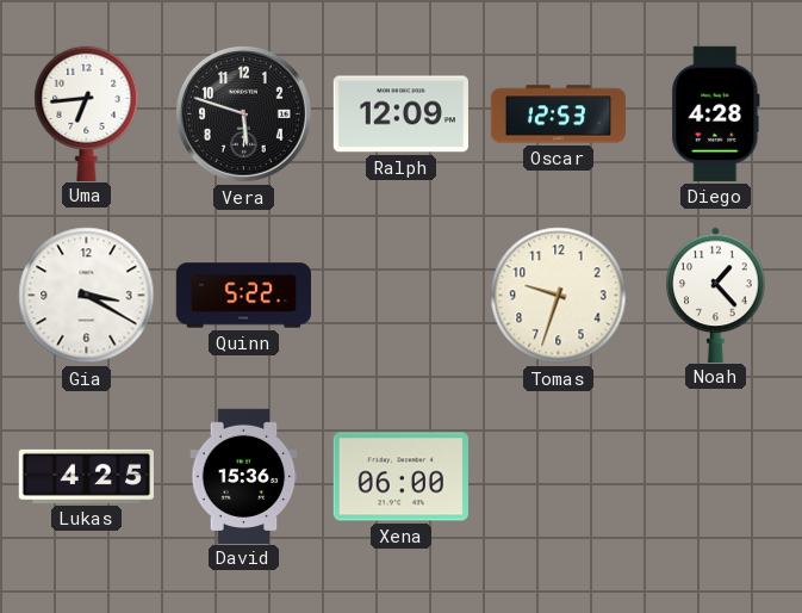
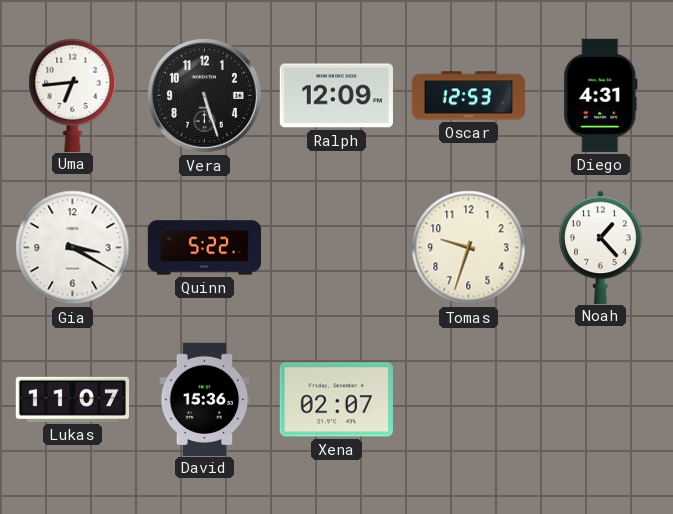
Vera: 5:48 -> 5:27 (204, 95)
Diego: 4:28 -> 4:31 (601, 95)
Lukas: 4:25 -> 11:07 (72, 399)
Xena: 06:00 -> 02:07 (336, 400)
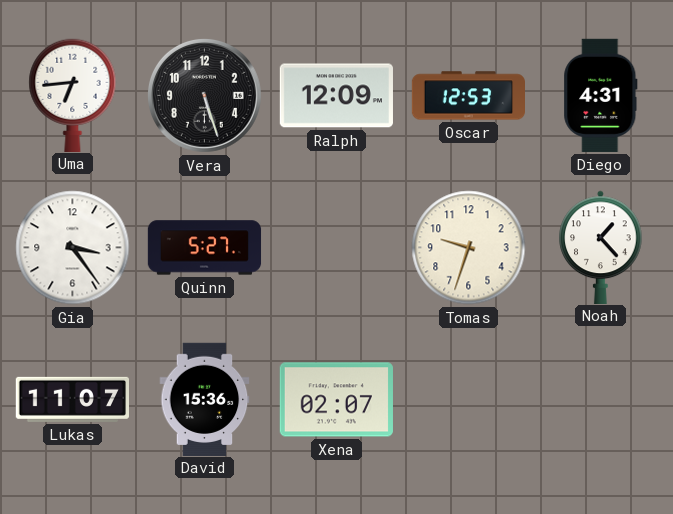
Gia: 3:20 -> 3:24 (73, 248)
Quinn: 5:22 -> 5:27 (205, 248)
